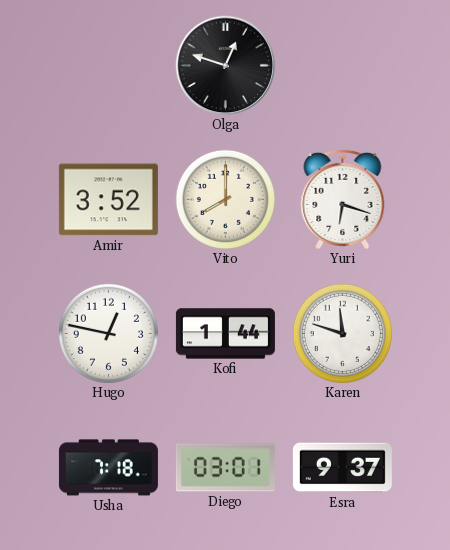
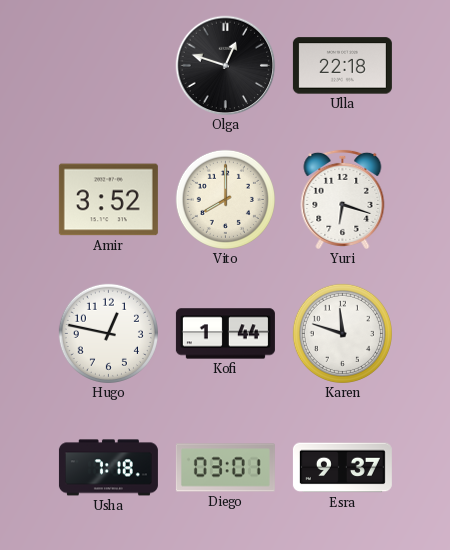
Ulla: none -> 22:18 (342, 66)
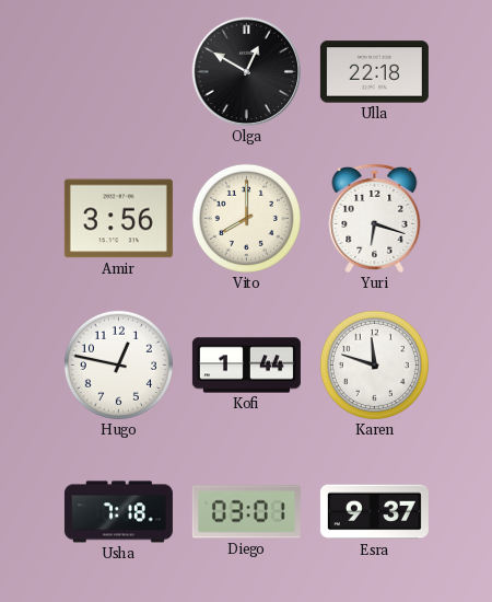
Olga: 12:48 -> 12:50 (247, 72)
Amir: 3:52 -> 3:56 (118, 219)
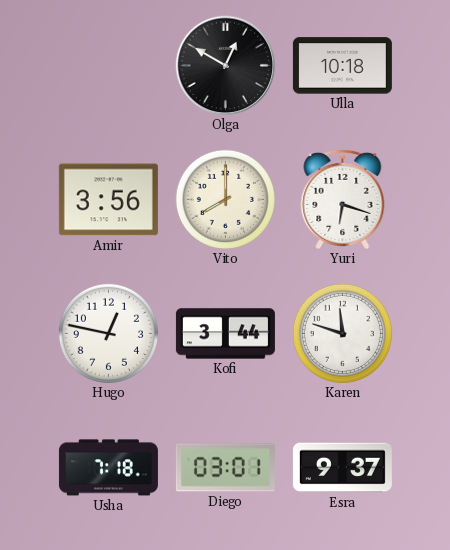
Ulla: 22:18 -> 10:18 (342, 66)
Kofi: 1:44 -> 3:44 (225, 334)
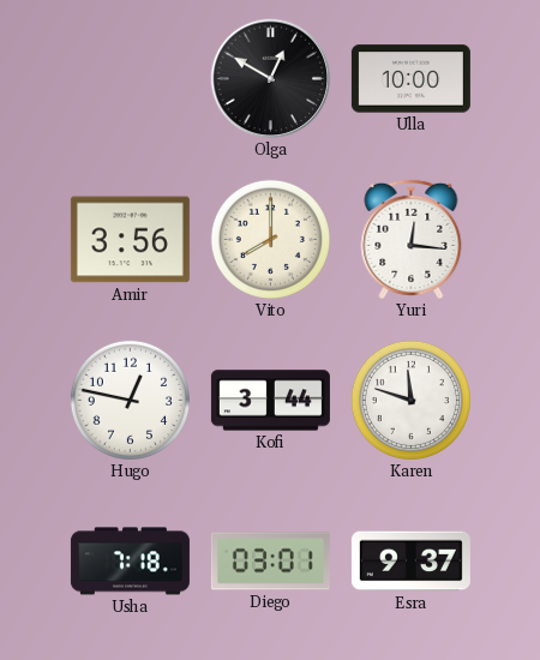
Ulla: 10:18 -> 10:00 (410, 79)
Yuri: 6:18 -> 12:16 (412, 239)
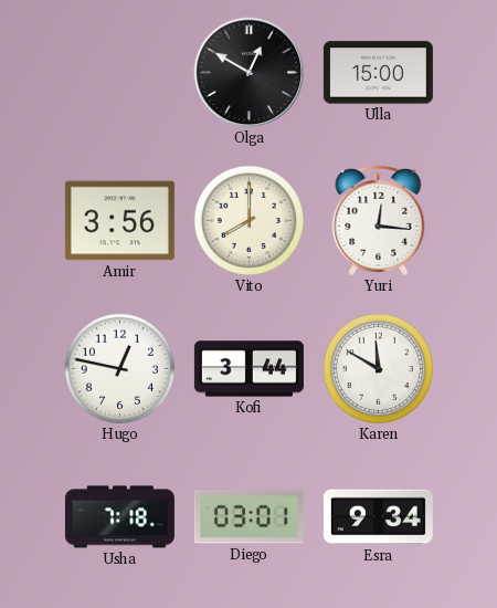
Ulla: 10:00 -> 15:00 (378, 73)
Karen: 11:48 -> 11:50 (378, 368)
Esra: 9:37 -> 9:34 (378, 517)
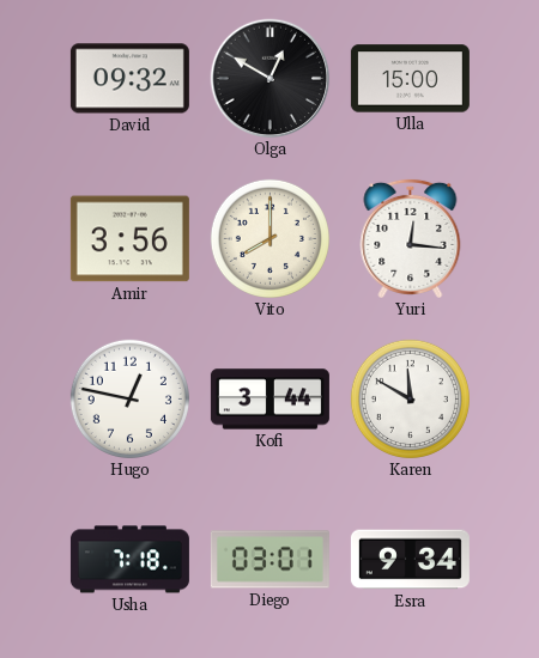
David: none -> 09:32 (129, 79)
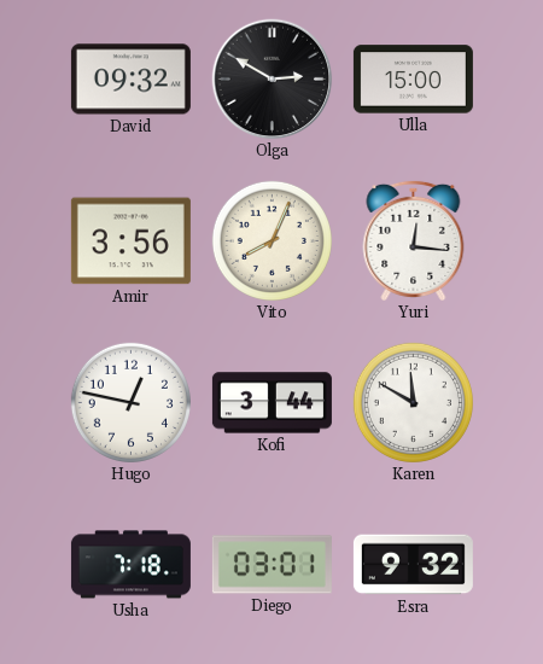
Olga: 12:50 -> 2:50 (273, 80)
Vito: 8:00 -> 8:04 (271, 240)
Esra: 9:34 -> 9:32 (413, 565)
